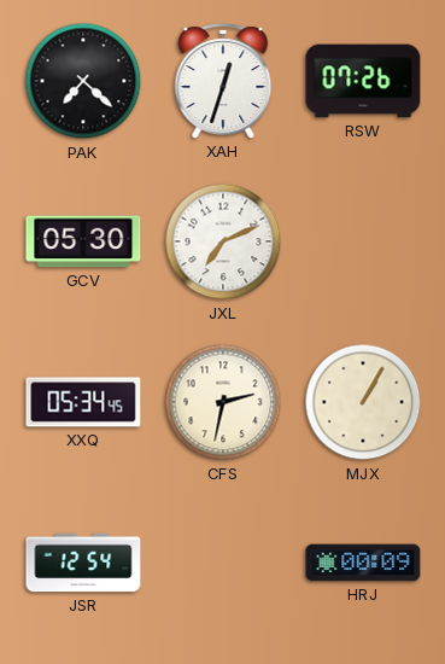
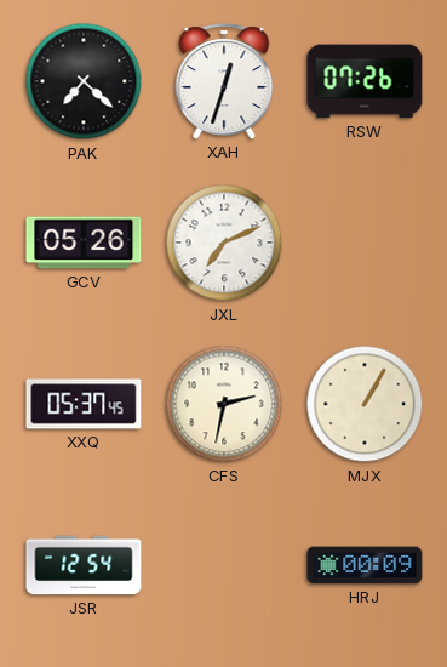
GCV: 05:30 -> 05:26 (84, 243)
XXQ: 05:34 -> 05:37 (84, 404)
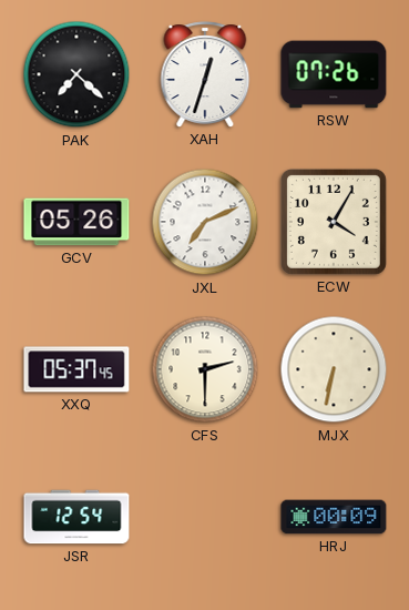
ECW: none -> 4:05 (334, 222)
CFS: 2:32 -> 2:30 (205, 369)
MJX: 1:05 -> 6:32 (334, 369)
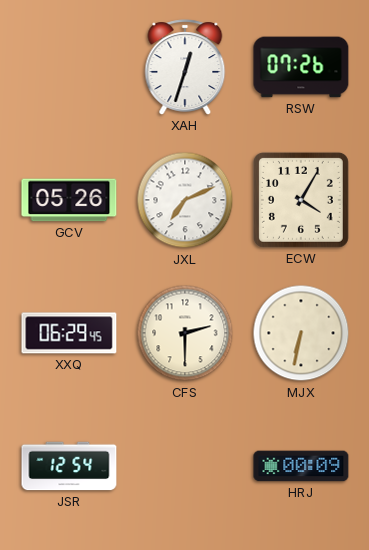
PAK: 7:22 -> none (76, 74)
XXQ: 05:37 -> 06:29 (69, 333)
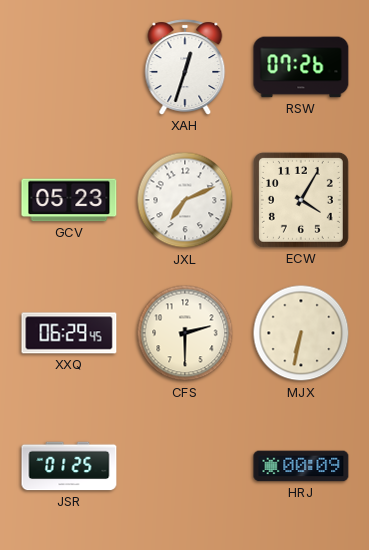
GCV: 05:26 -> 05:23 (69, 200)
JSR: 12:54 -> 01:25 (69, 466)
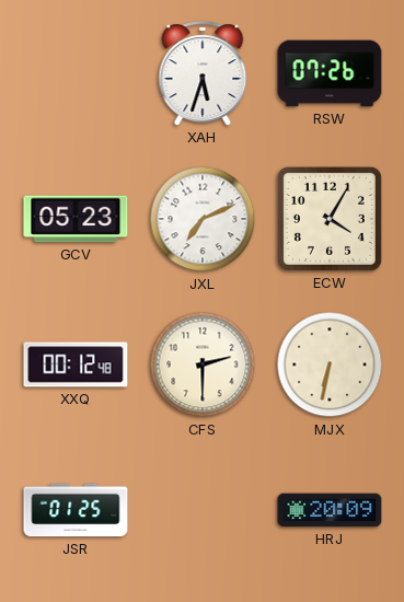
XAH: 12:33 -> 5:33 (203, 73)
XXQ: 06:29 -> 00:12 (76, 364)
HRJ: 00:09 -> 20:09 (330, 510)
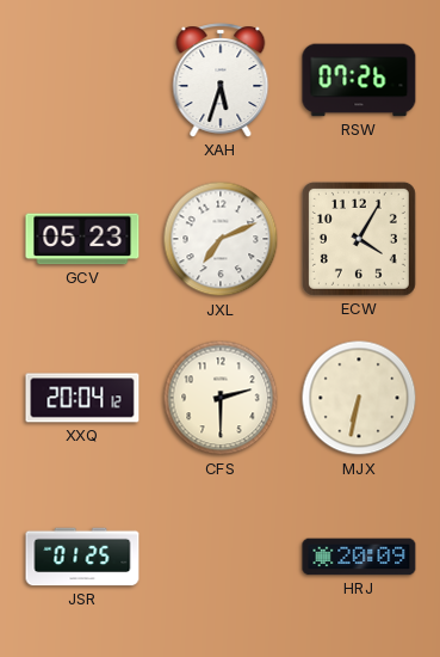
XXQ: 00:12 -> 20:04 (82, 398)
